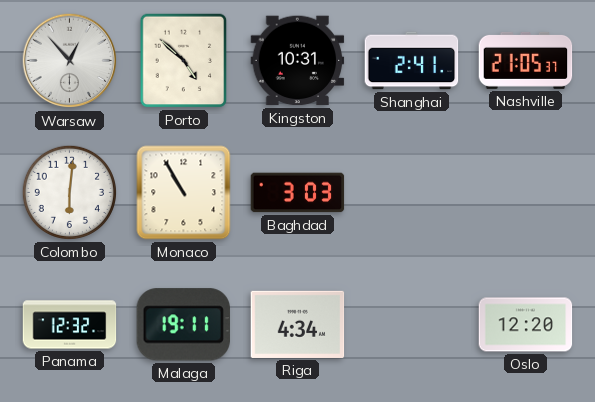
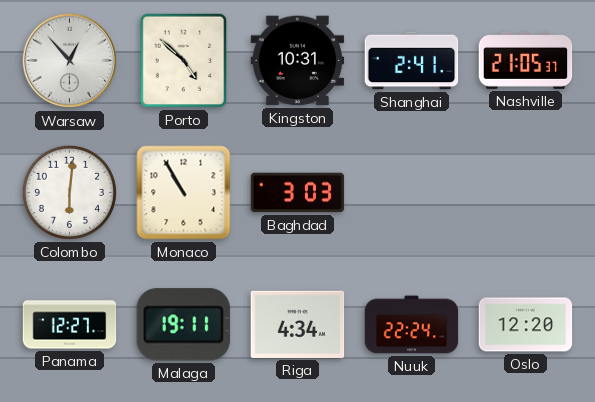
Panama: 12:32 -> 12:27 (70, 325)
Nuuk: none -> 22:24 (412, 325)
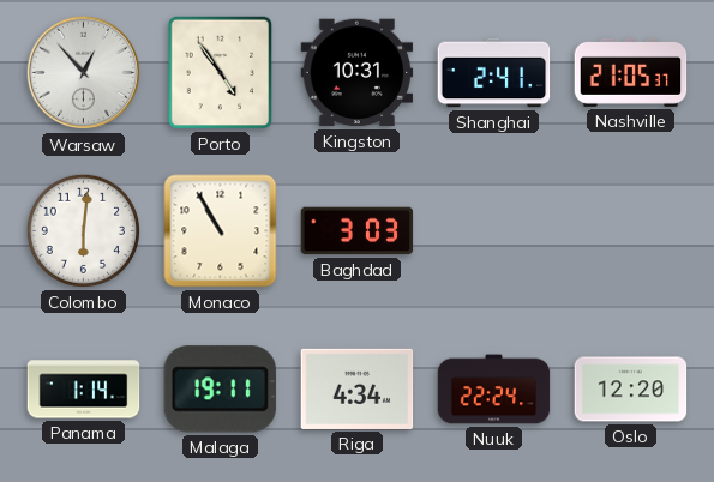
Porto: 4:52 -> 4:54 (221, 73)
Panama: 12:27 -> 1:14 (84, 390)
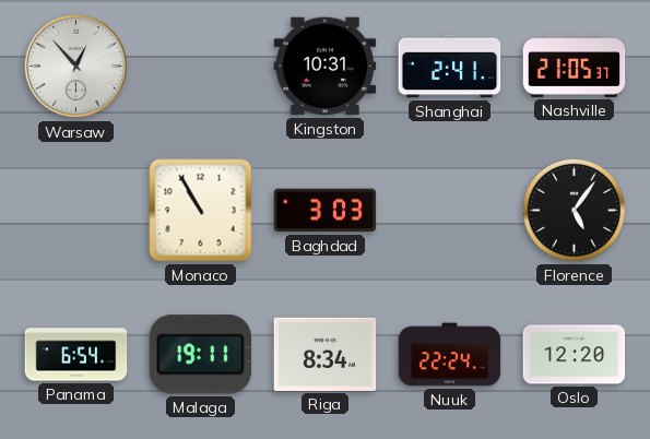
Porto: 4:54 -> none (221, 73)
Colombo: 6:01 -> none (83, 230)
Florence: none -> 5:06 (574, 210)
Panama: 1:14 -> 6:54 (76, 355)
Riga: 4:34 -> 8:34 (326, 354)
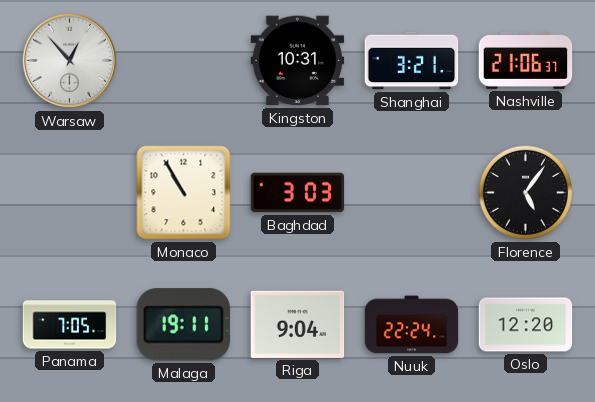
Shanghai: 2:41 -> 3:21 (412, 61)
Nashville: 21:05 -> 21:06 (526, 60)
Panama: 6:54 -> 7:05 (70, 325)
Riga: 8:34 -> 9:04 (298, 324)
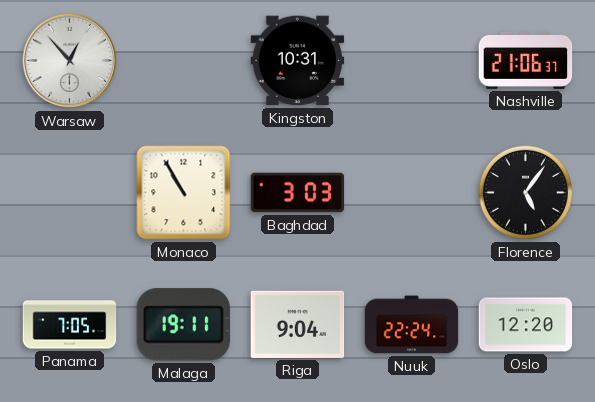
Shanghai: 3:21 -> none (412, 61)
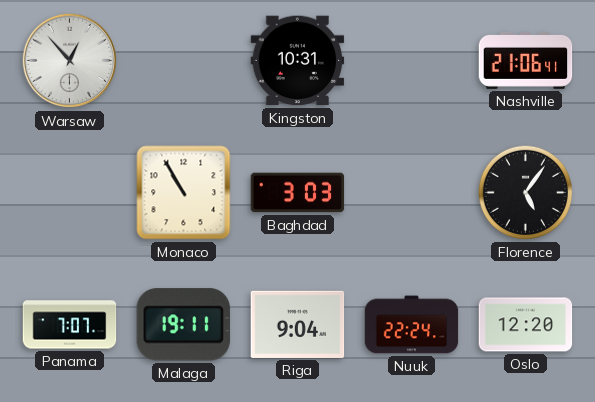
Nashville: 21:06:37 -> 21:06:41 (526, 60)
Panama: 7:05 -> 7:07 (70, 325)
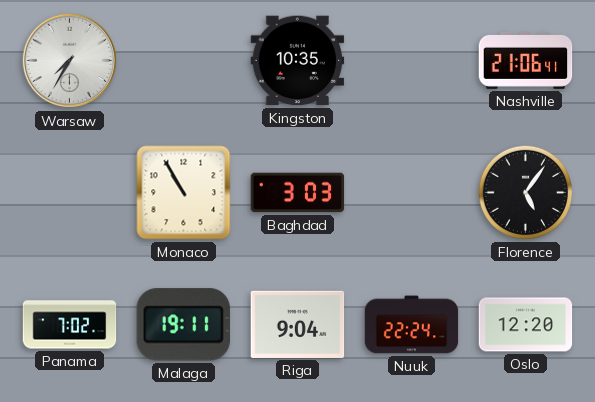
Warsaw: 12:53 -> 7:35 (70, 61)
Kingston: 10:31 -> 10:35 (298, 61)
Panama: 7:07 -> 7:02 (70, 325)
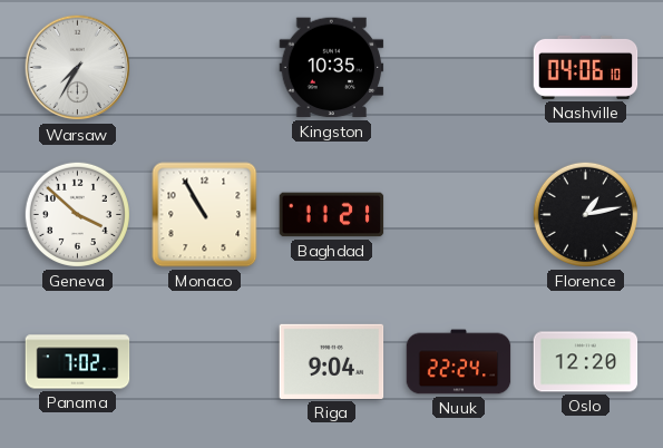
Nashville: 21:06 -> 04:06 (586, 67)
Geneva: none -> 3:52 (77, 214)
Baghdad: 3:03 -> 11:21 (332, 215)
Florence: 5:06 -> 1:13 (585, 214)
Malaga: 19:11 -> none (183, 325)
